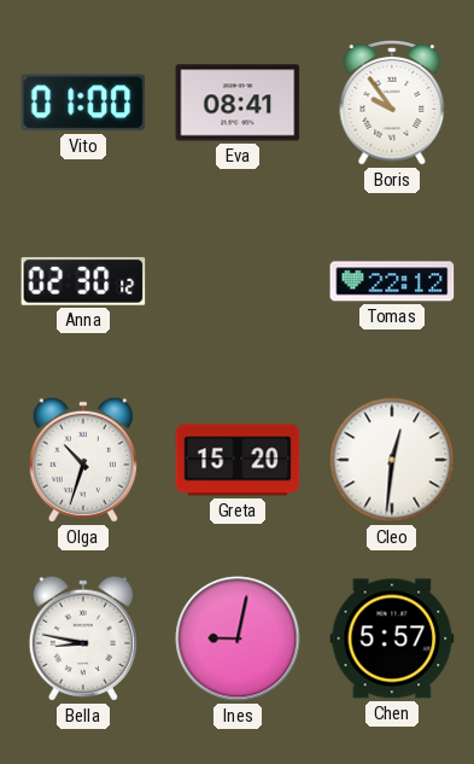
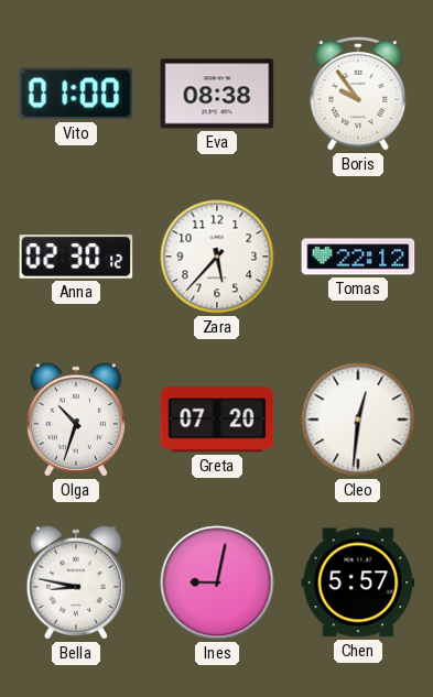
Eva: 08:41 -> 08:38 (217, 94)
Zara: none -> 5:37 (217, 257)
Greta: 15:20 -> 07:20 (217, 420)
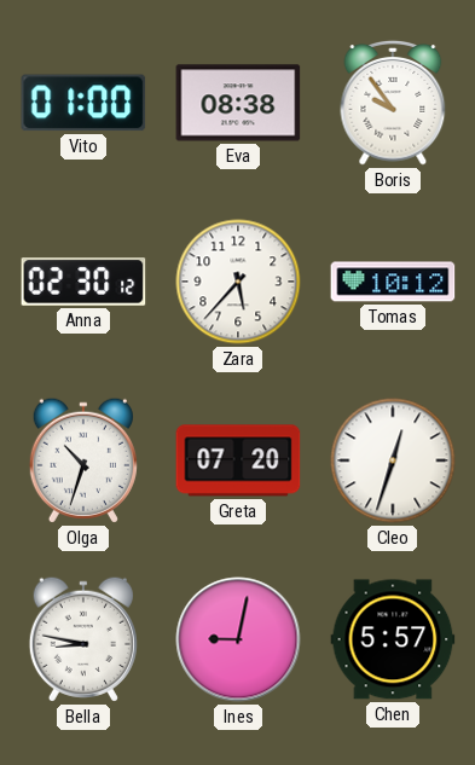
Tomas: 22:12 -> 10:12 (393, 282)
Cleo: 12:31 -> 12:33 (393, 460)
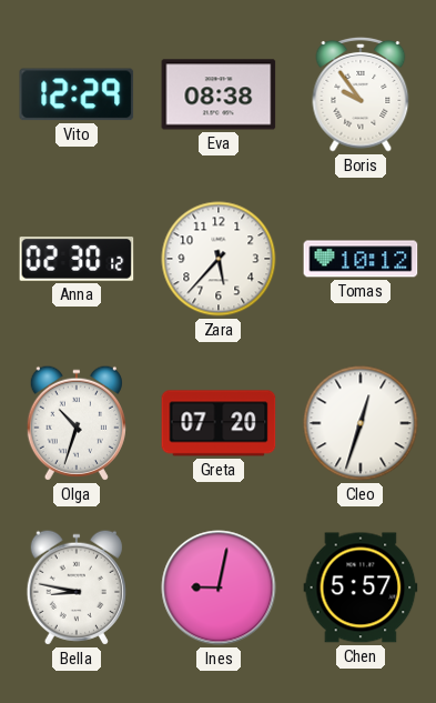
Vito: 01:00 -> 12:29 (77, 94)
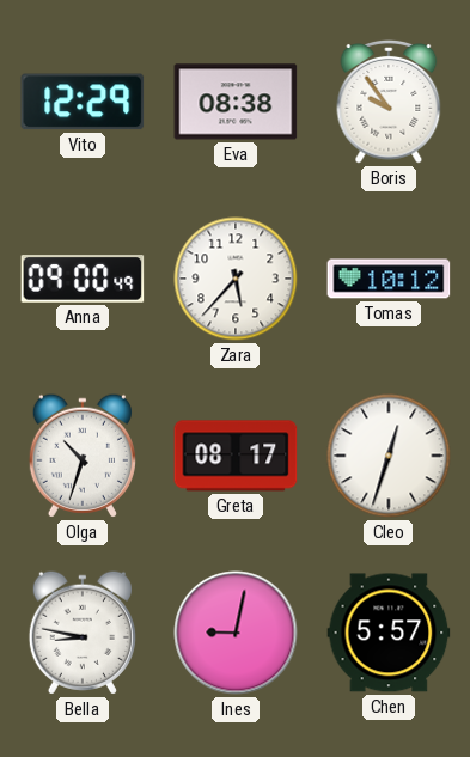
Anna: 02:30 -> 09:00 (83, 279)
Greta: 07:20 -> 08:17 (236, 456)
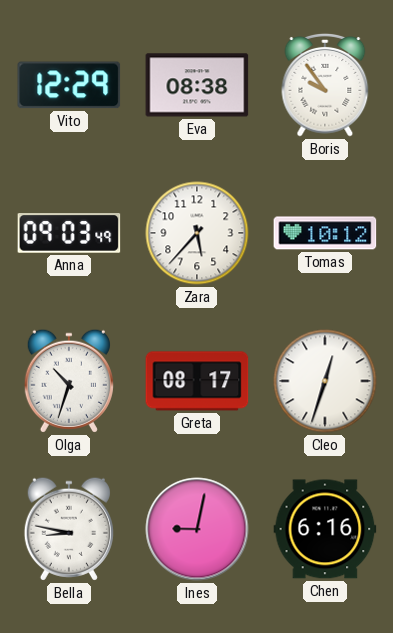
Anna: 09:00 -> 09:03 (69, 233)
Chen: 5:57 -> 6:16 (325, 529)
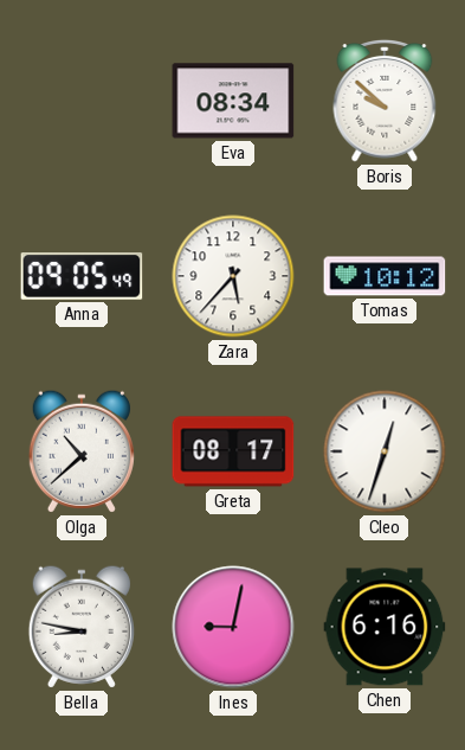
Vito: 12:29 -> none (69, 85)
Eva: 08:38 -> 08:34 (233, 101)
Boris: 9:54 -> 9:52 (385, 101)
Anna: 09:03 -> 09:05 (82, 276)
Olga: 10:33 -> 10:38 (82, 451)
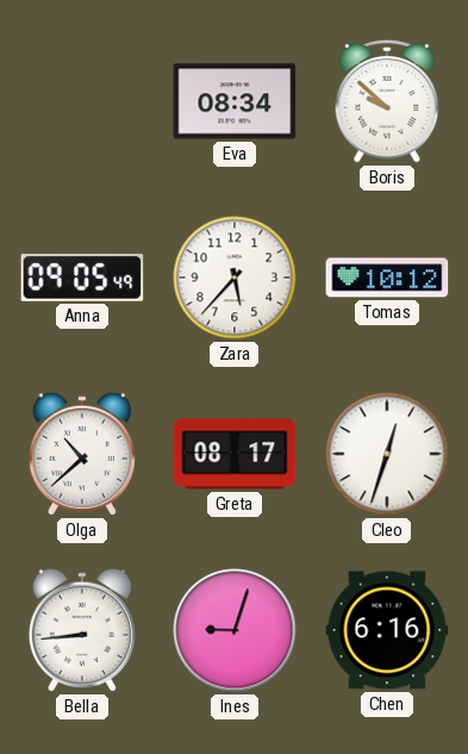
Bella: 8:47 -> 8:44 (82, 630)
Ines: 9:02 -> 9:03 (235, 630)
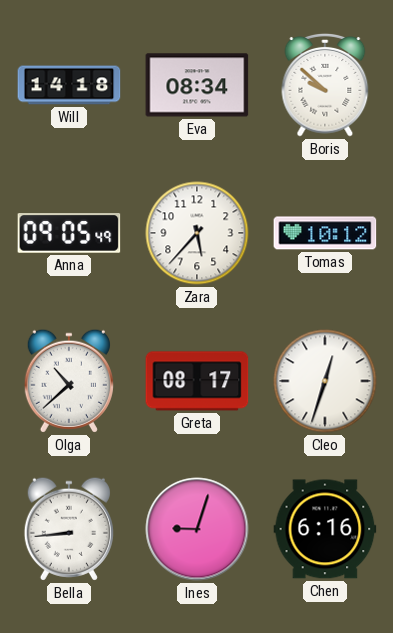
Will: none -> 14:18 (69, 85)
